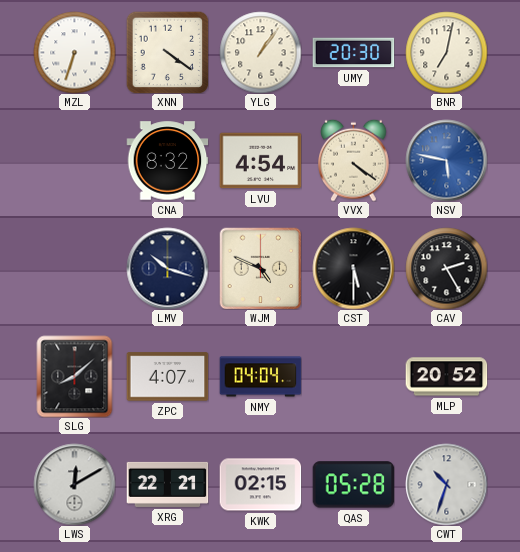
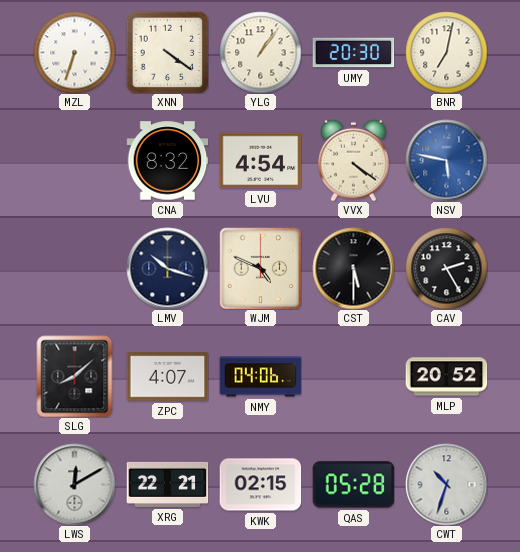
NMY: 04:04 -> 04:06 (260, 377)
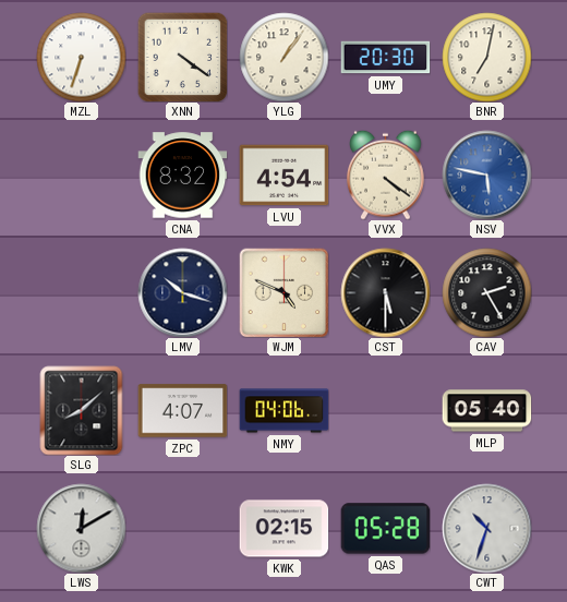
MLP: 20:52 -> 05:40 (486, 411)
XRG: 22:21 -> none (167, 484)
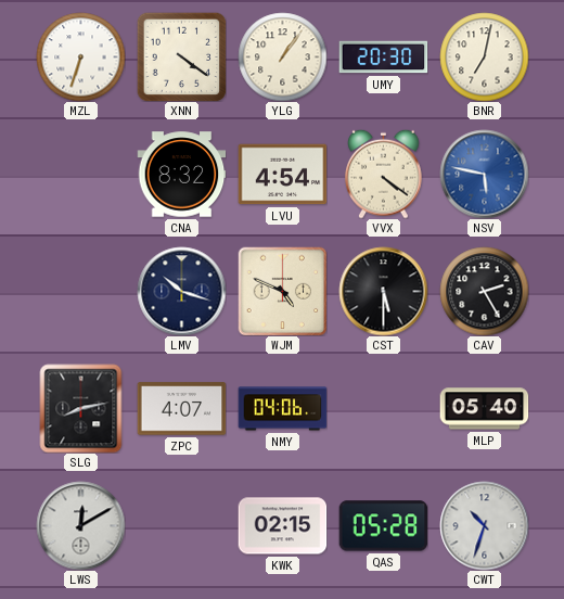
SLG: 8:08 -> 8:13 (81, 408)
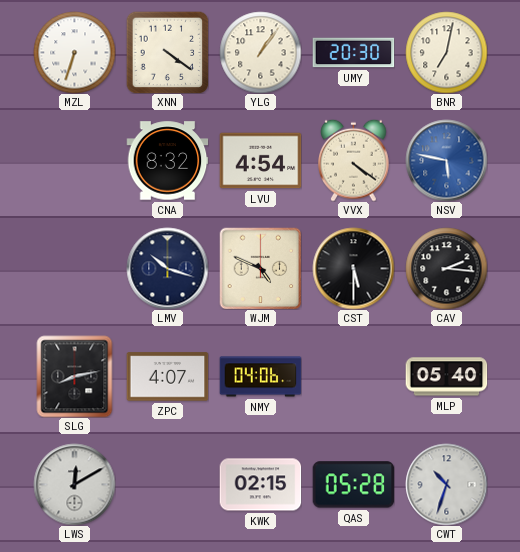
CAV: 2:25 -> 2:16 (446, 268)
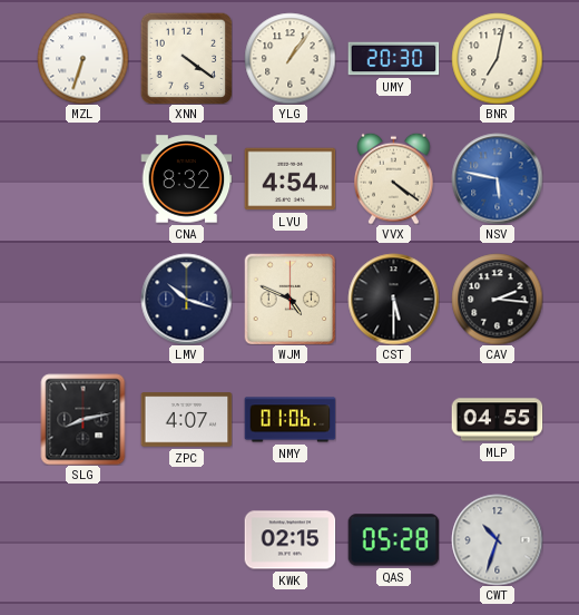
NMY: 04:06 -> 01:06 (289, 420)
MLP: 05:40 -> 04:55 (497, 420)
LWS: 12:10 -> none (74, 484)
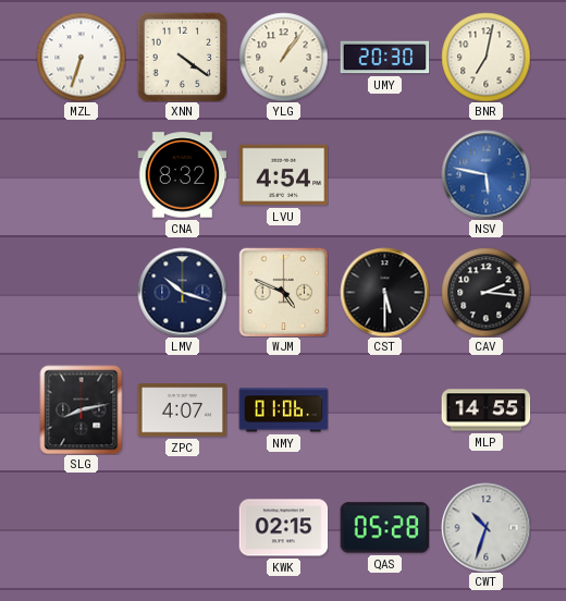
VVX: 4:21 -> none (394, 178)
MLP: 04:55 -> 14:55 (485, 410)
